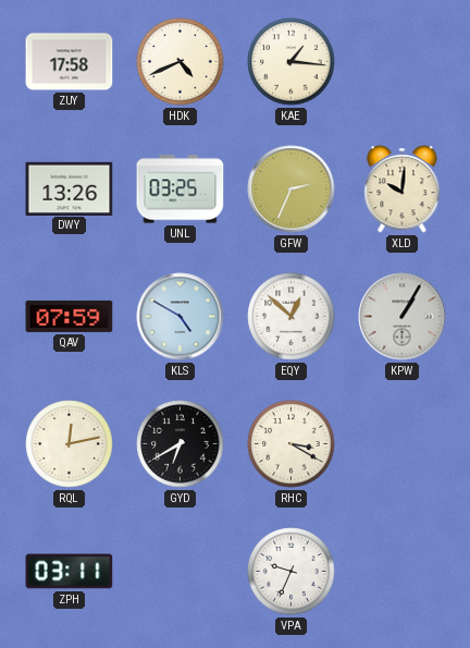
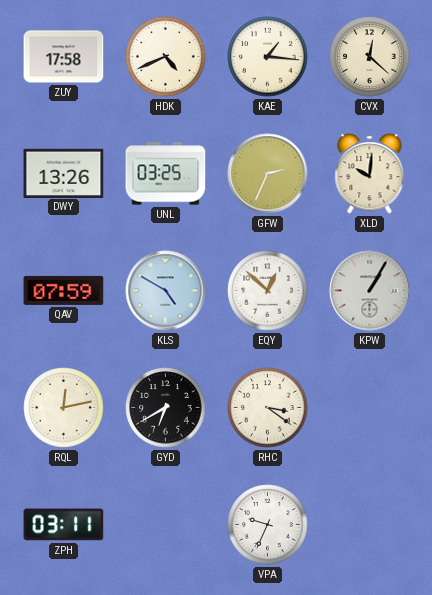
CVX: none -> 12:22 (370, 57)
RHC: 3:20 -> 3:21 (268, 408)
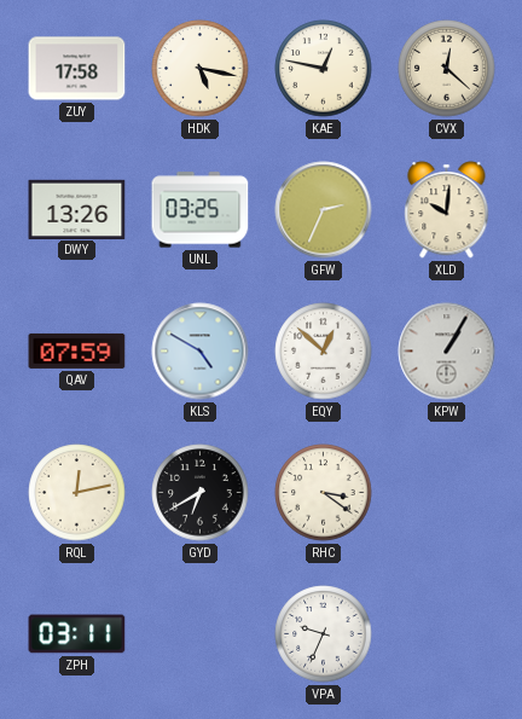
HDK: 4:41 -> 5:17 (201, 69)
KAE: 1:16 -> 12:47 (324, 69)
